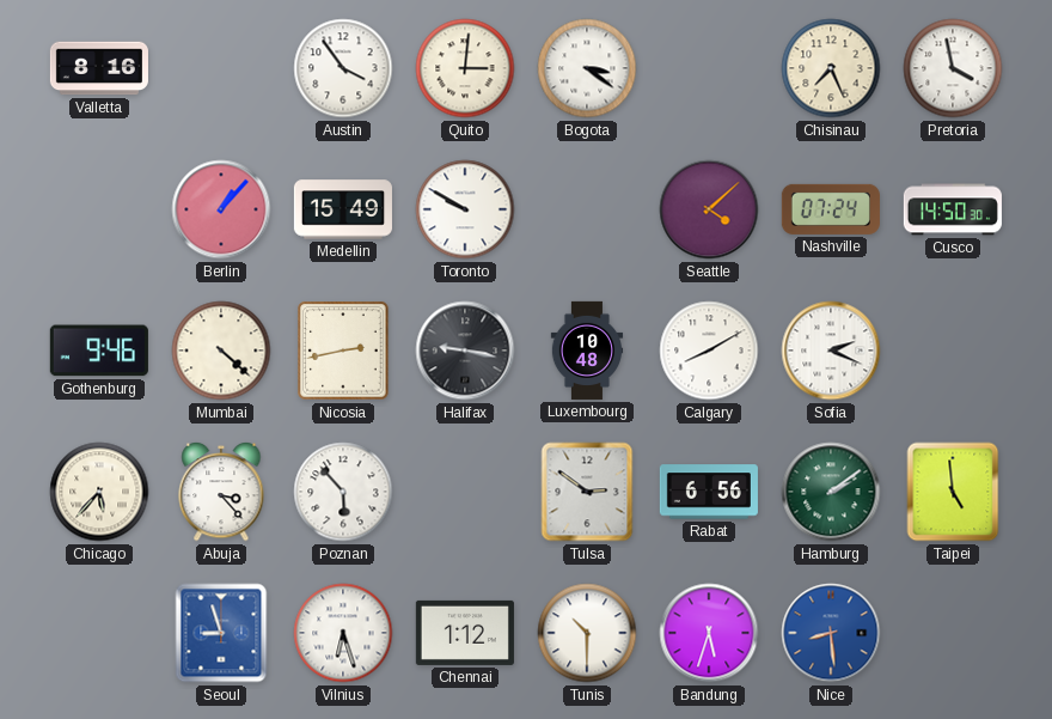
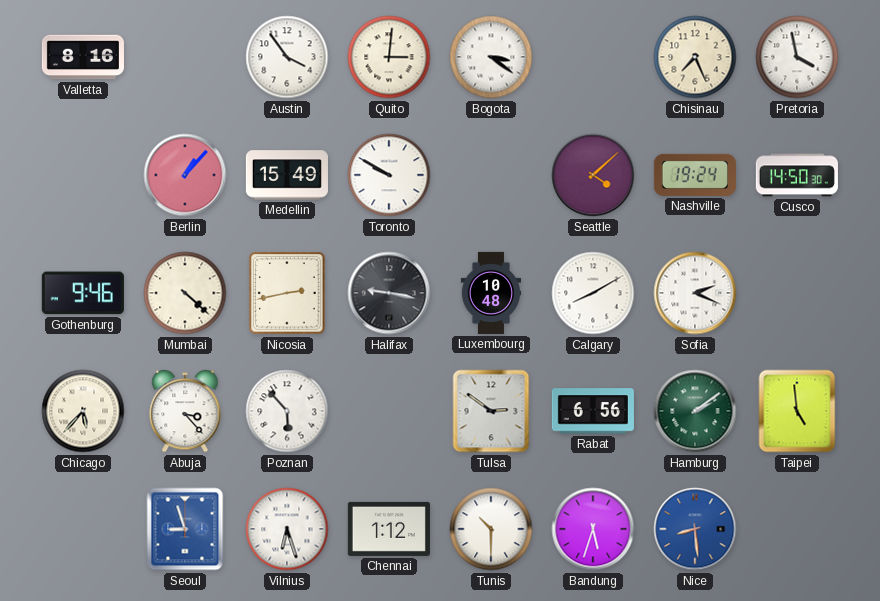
Nashville: 07:24 -> 19:24 (695, 175)
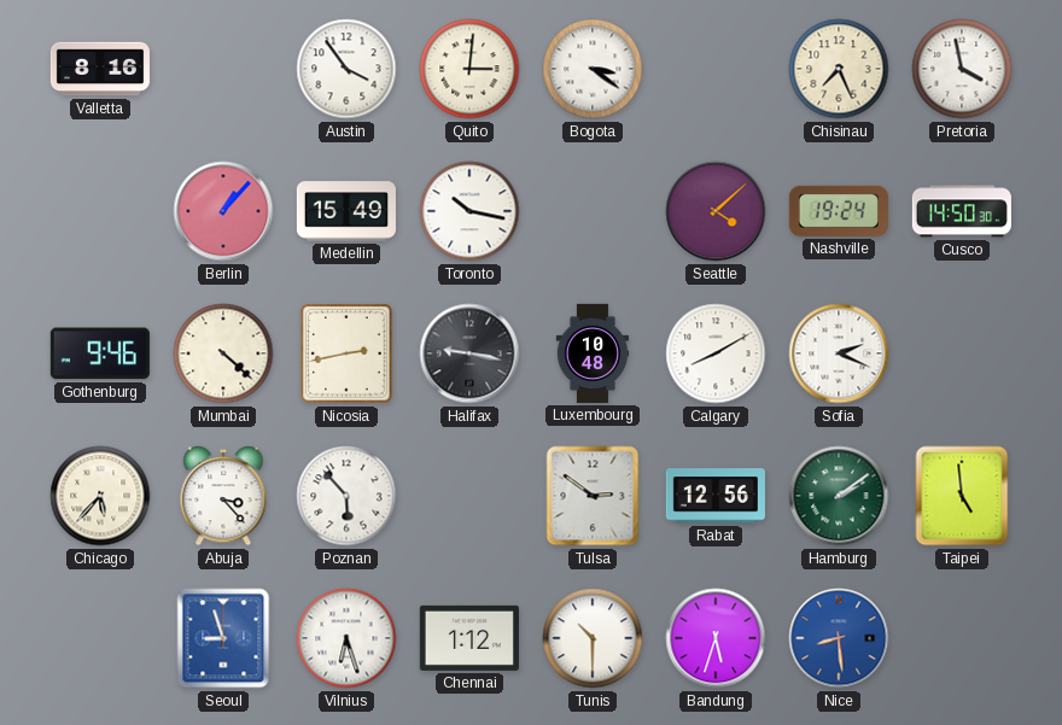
Toronto: 9:50 -> 10:17 (469, 211)
Rabat: 6:56 -> 12:56 (716, 496)
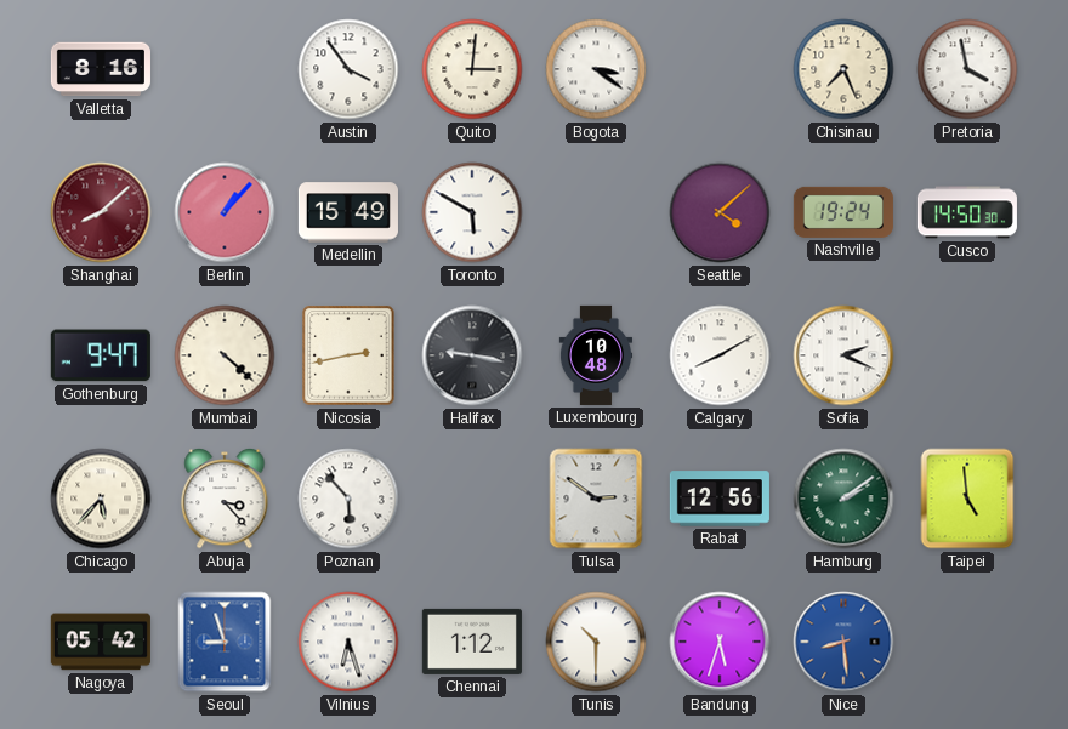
Shanghai: none -> 8:08 (101, 212)
Toronto: 10:17 -> 5:50 (472, 212)
Gothenburg: 9:46 -> 9:47 (101, 355)
Nagoya: none -> 05:42 (101, 642)
